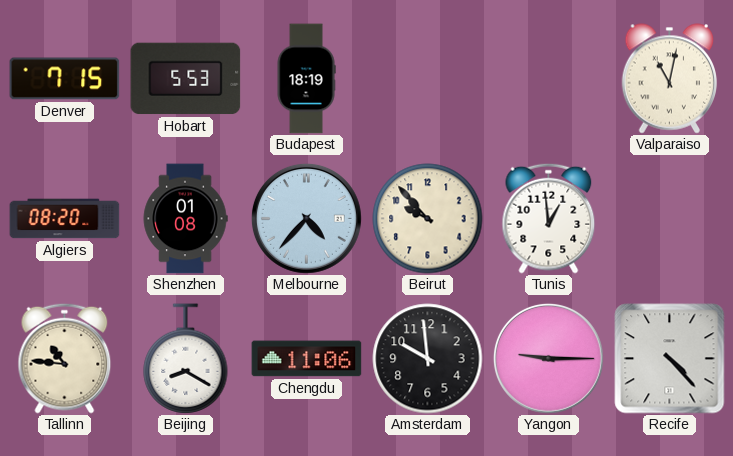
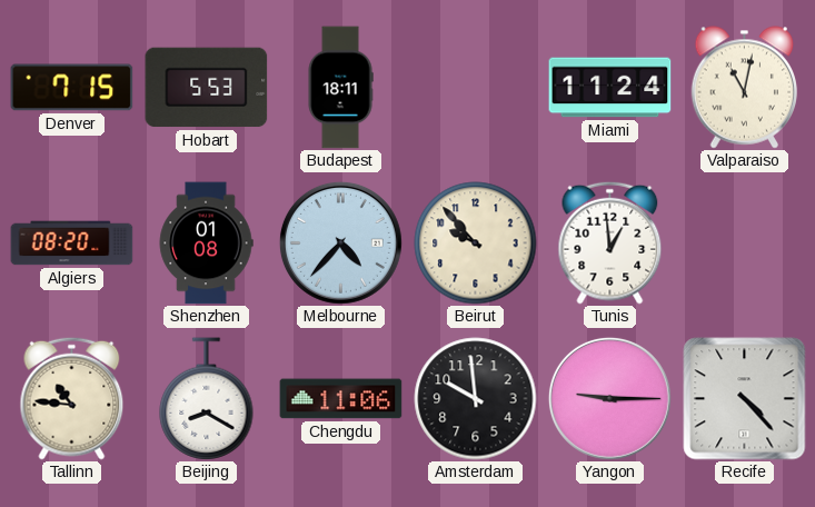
Budapest: 18:19 -> 18:11 (340, 88)
Miami: none -> 11:24 (610, 88)
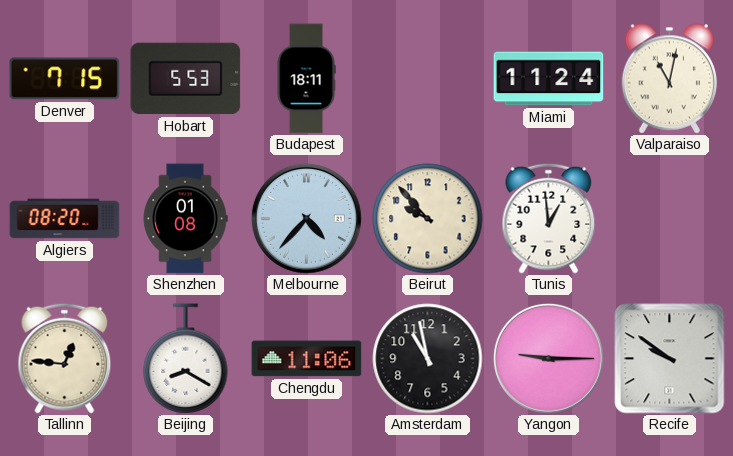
Tallinn: 10:46 -> 12:46 (65, 358)
Amsterdam: 9:59 -> 10:58 (428, 359)
Recife: 4:23 -> 9:51 (670, 359)
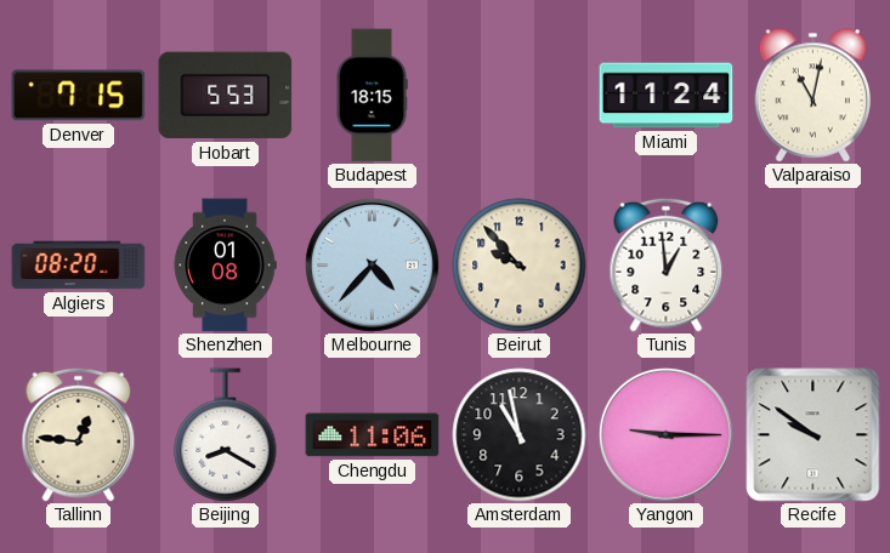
Budapest: 18:11 -> 18:15 (372, 96)
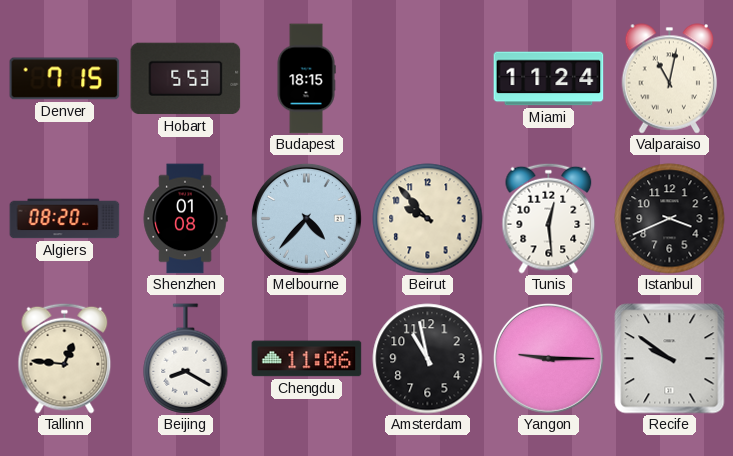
Tunis: 12:59 -> 12:29 (549, 218)
Istanbul: none -> 3:41 (670, 219)
